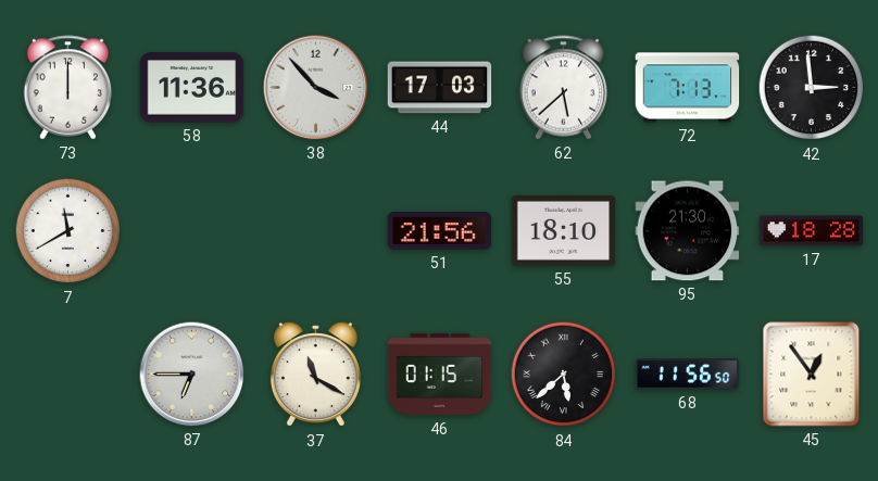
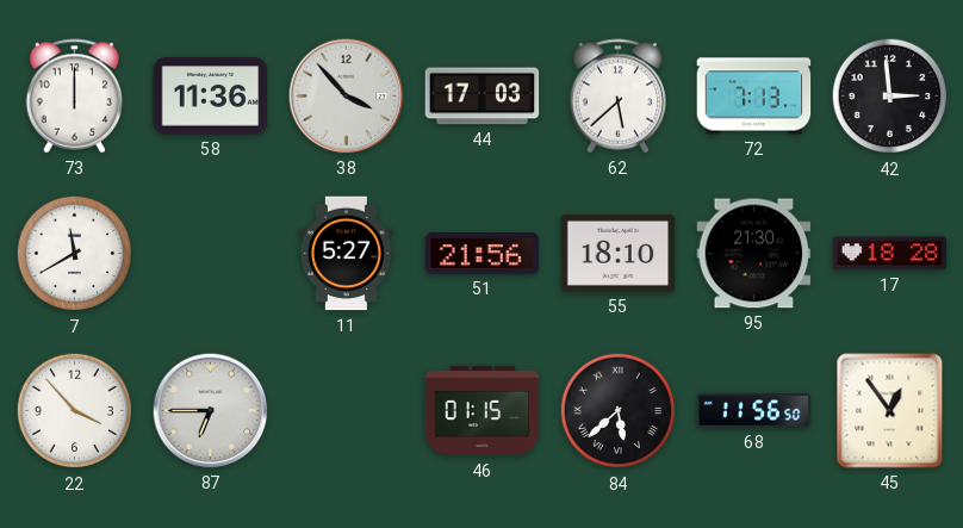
11: none -> 5:27 (346, 254)
22: none -> 3:53 (75, 411)
37: 11:20 -> none (315, 375)
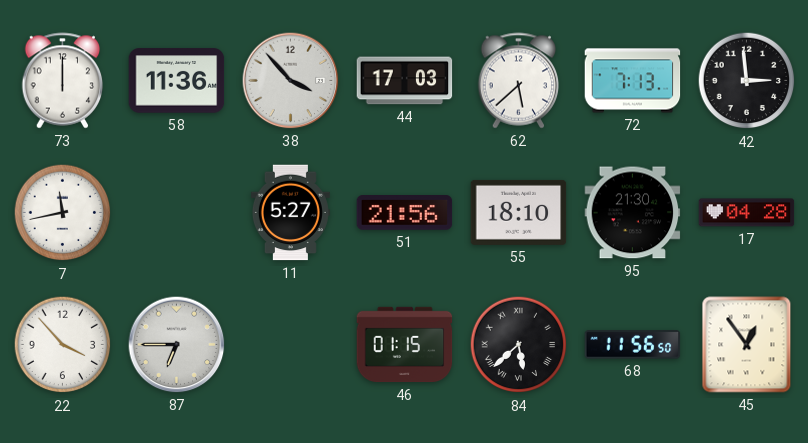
7: 11:40 -> 11:43 (63, 213)
17: 18:28 -> 04:28 (747, 213)
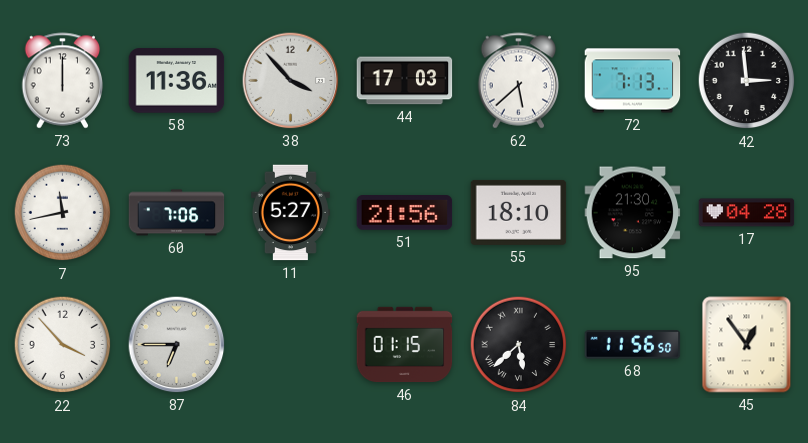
60: none -> 7:06 (177, 213)
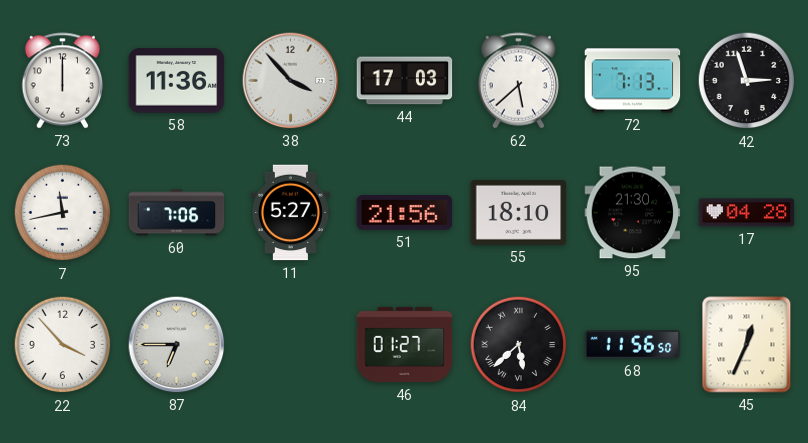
42: 2:59 -> 2:57 (747, 81)
46: 01:15 -> 01:27 (405, 345)
45: 12:54 -> 12:34 (747, 345)
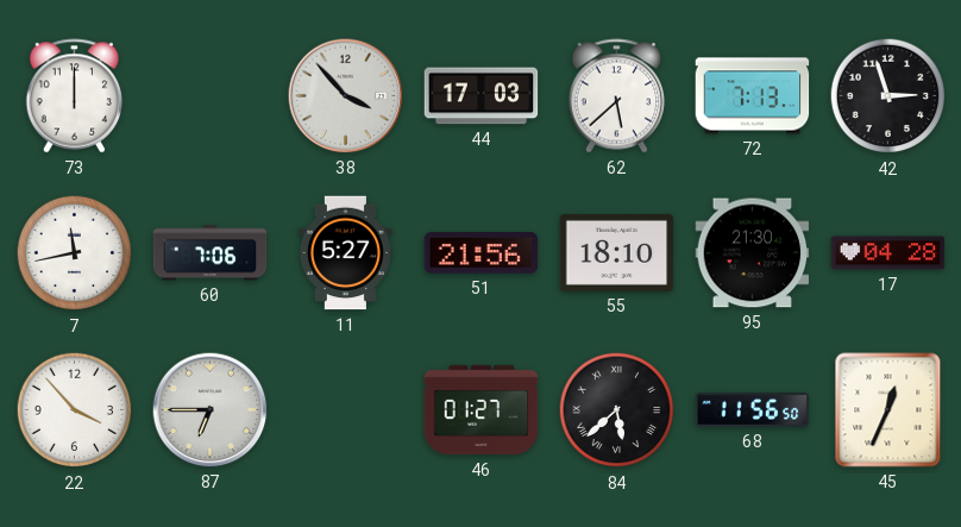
58: 11:36 -> none (177, 81)
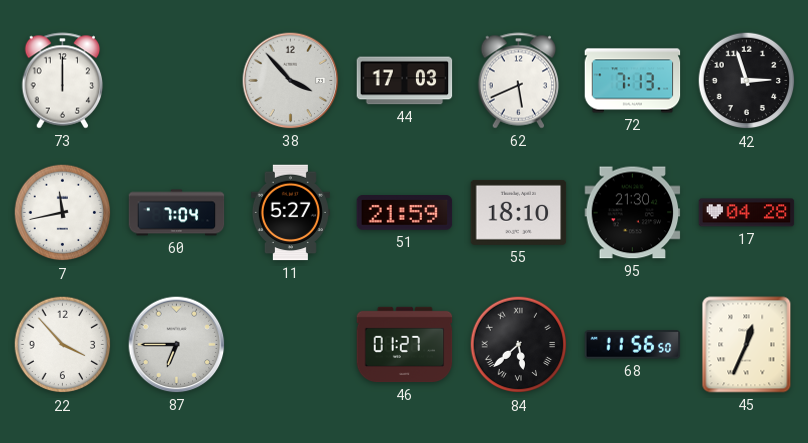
62: 5:38 -> 5:41 (519, 81)
60: 7:06 -> 7:04 (177, 213)
51: 21:56 -> 21:59 (405, 213)
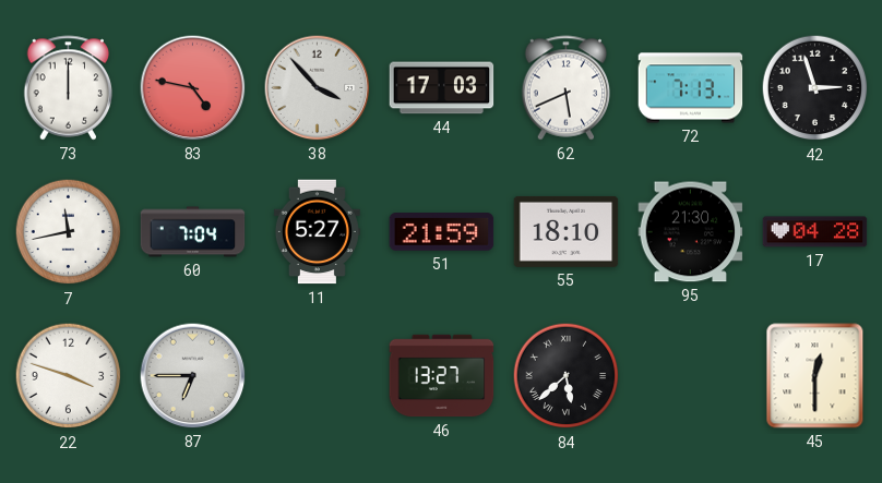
83: none -> 4:47 (193, 88)
22: 3:53 -> 3:48 (69, 376)
46: 01:27 -> 13:27 (442, 376)
68: 11:56 -> none (633, 345)
45: 12:34 -> 12:30 (815, 376)
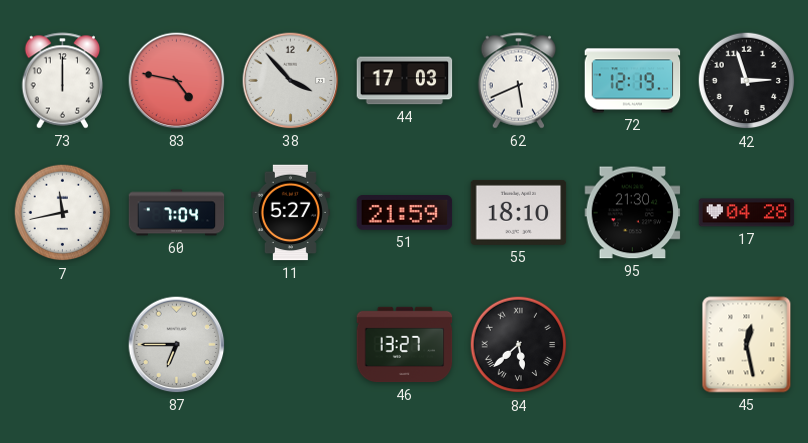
72: 7:13 -> 12:19 (633, 81)
22: 3:48 -> none (69, 376)
45: 12:30 -> 12:28 (747, 345)
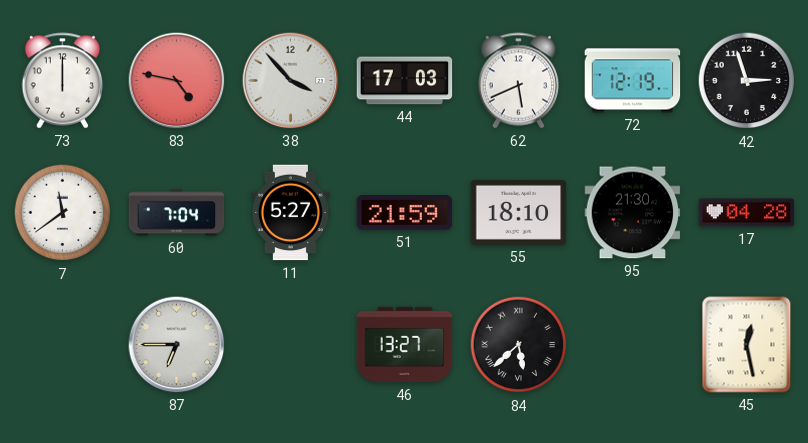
7: 11:43 -> 11:39 (63, 213)
